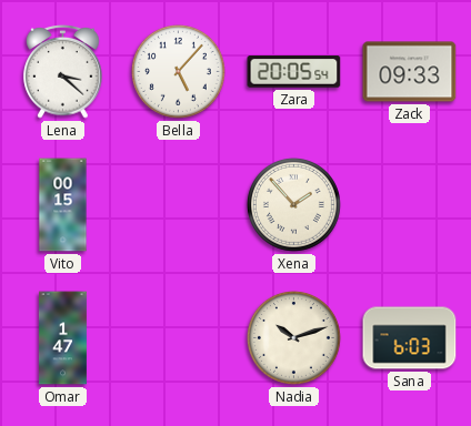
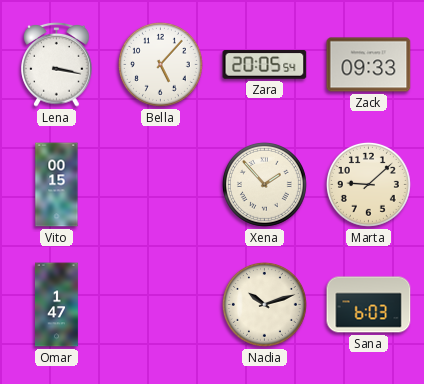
Lena: 3:22 -> 3:17 (57, 64)
Marta: none -> 9:08 (368, 184)
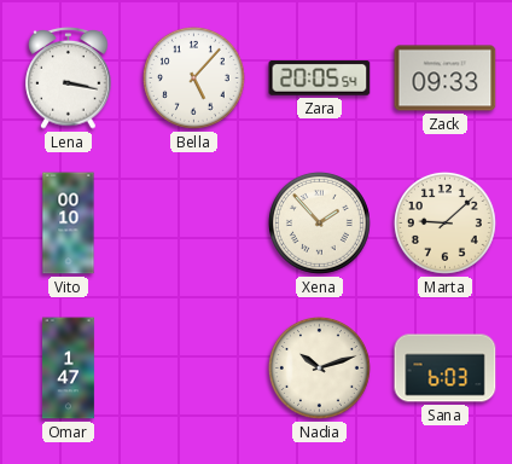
Vito: 00:15 -> 00:10 (69, 224)
